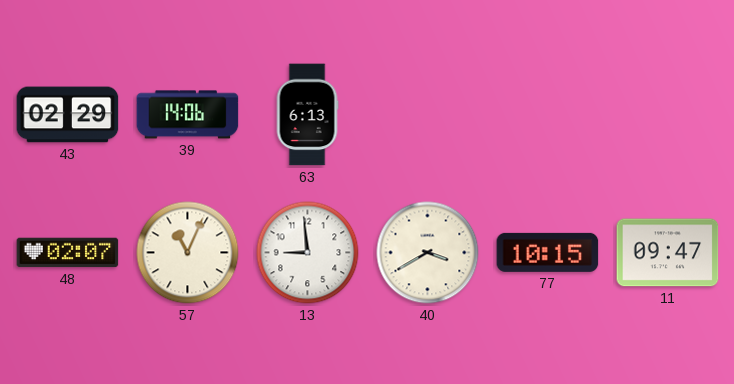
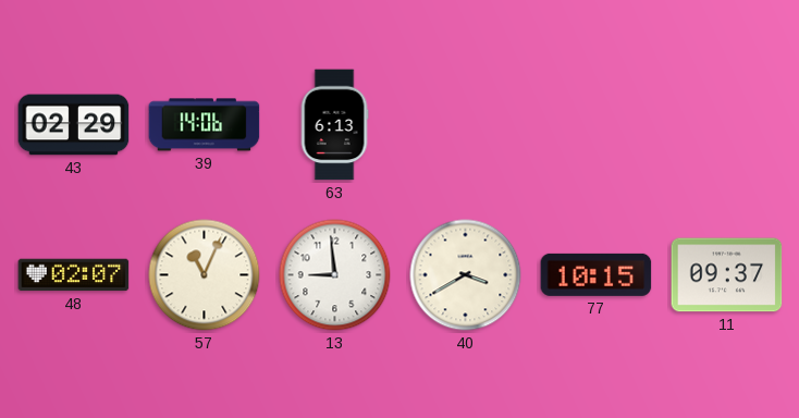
11: 09:47 -> 09:37 (727, 275)
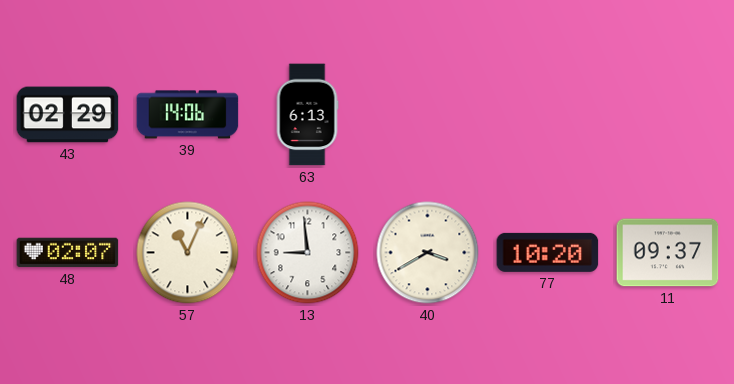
77: 10:15 -> 10:20 (548, 252)
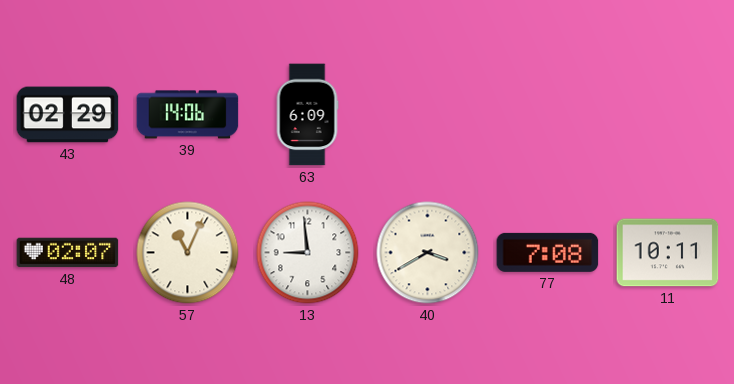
63: 6:13 -> 6:09 (307, 115)
77: 10:20 -> 7:08 (548, 252)
11: 09:37 -> 10:11 (668, 253)
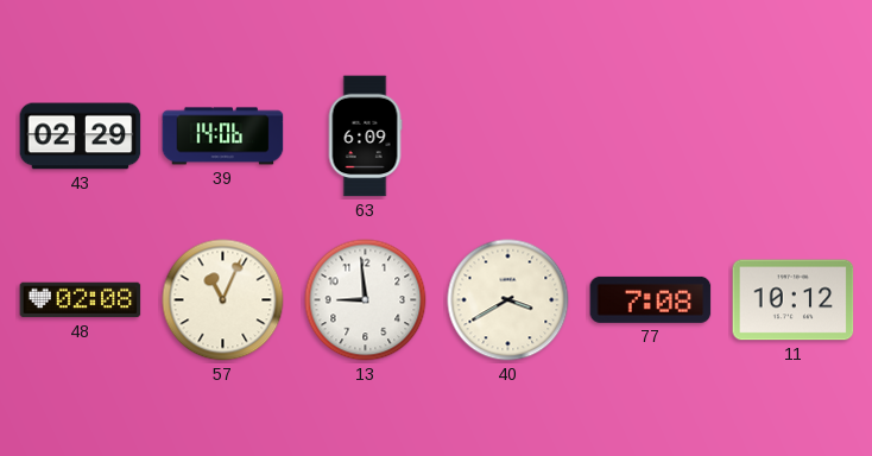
48: 02:07 -> 02:08 (81, 300)
11: 10:11 -> 10:12 (794, 300)
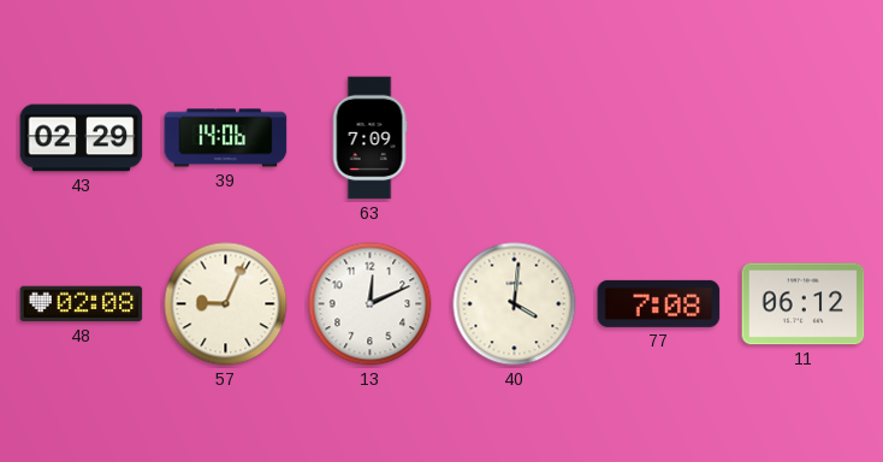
63: 6:09 -> 7:09 (369, 138)
57: 11:04 -> 9:04 (226, 304)
13: 8:59 -> 12:11 (371, 304)
40: 3:40 -> 4:01 (515, 304)
11: 10:12 -> 06:12 (804, 304)
